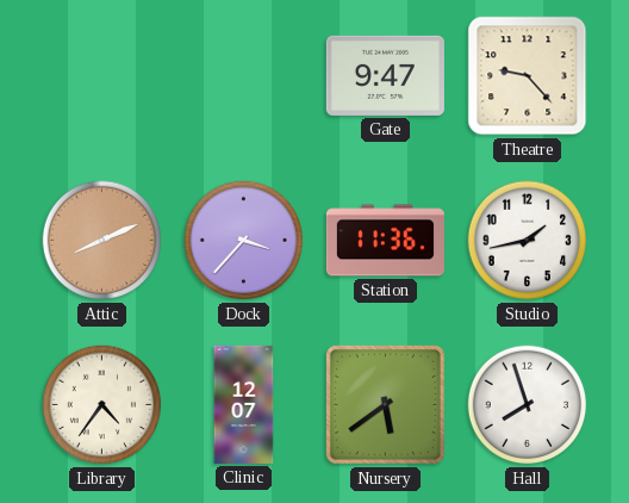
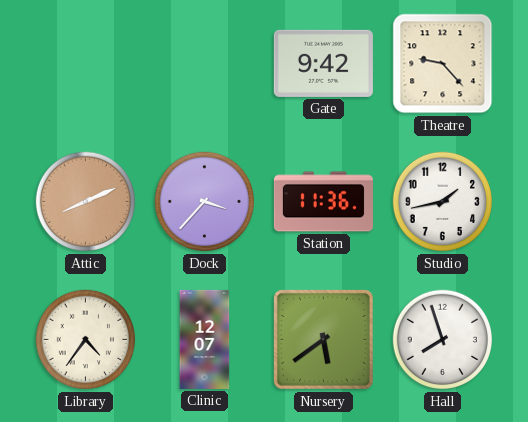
Gate: 9:47 -> 9:42 (323, 63)
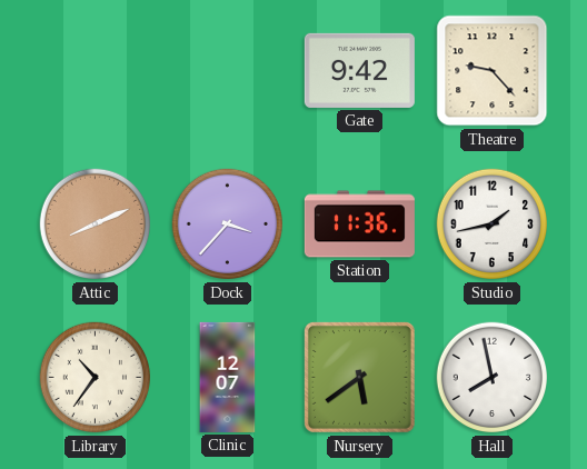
Library: 4:36 -> 10:36 (96, 378)
Hall: 7:57 -> 7:58 (493, 378)
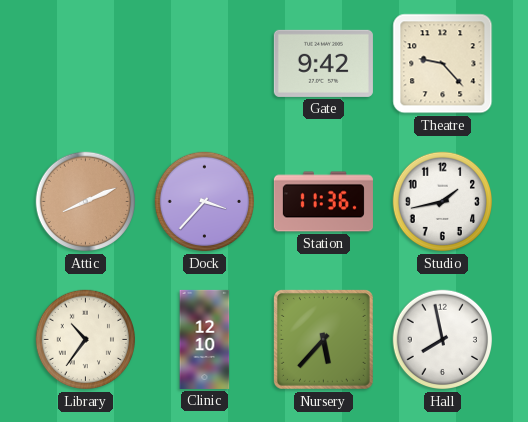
Clinic: 12:07 -> 12:10 (205, 339)
Nursery: 5:39 -> 5:37 (323, 339)
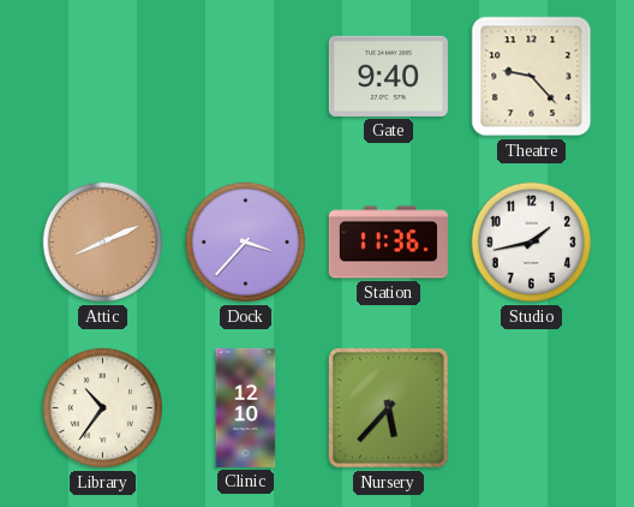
Gate: 9:42 -> 9:40 (388, 76)
Hall: 7:58 -> none (443, 340)
